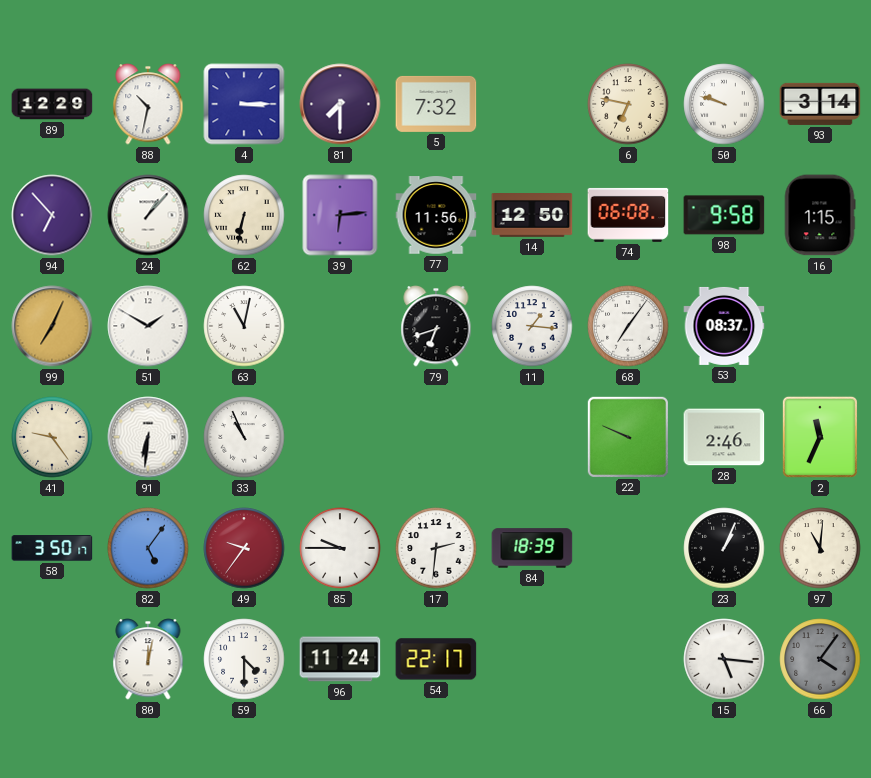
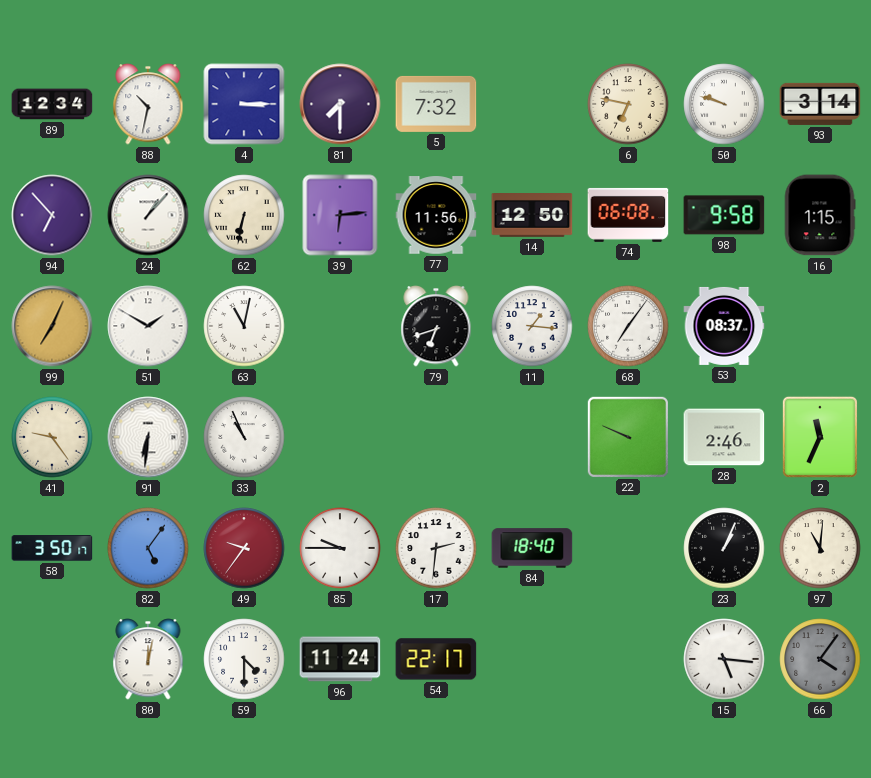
89: 12:29 -> 12:34 (52, 104)
84: 18:39 -> 18:40 (532, 548)
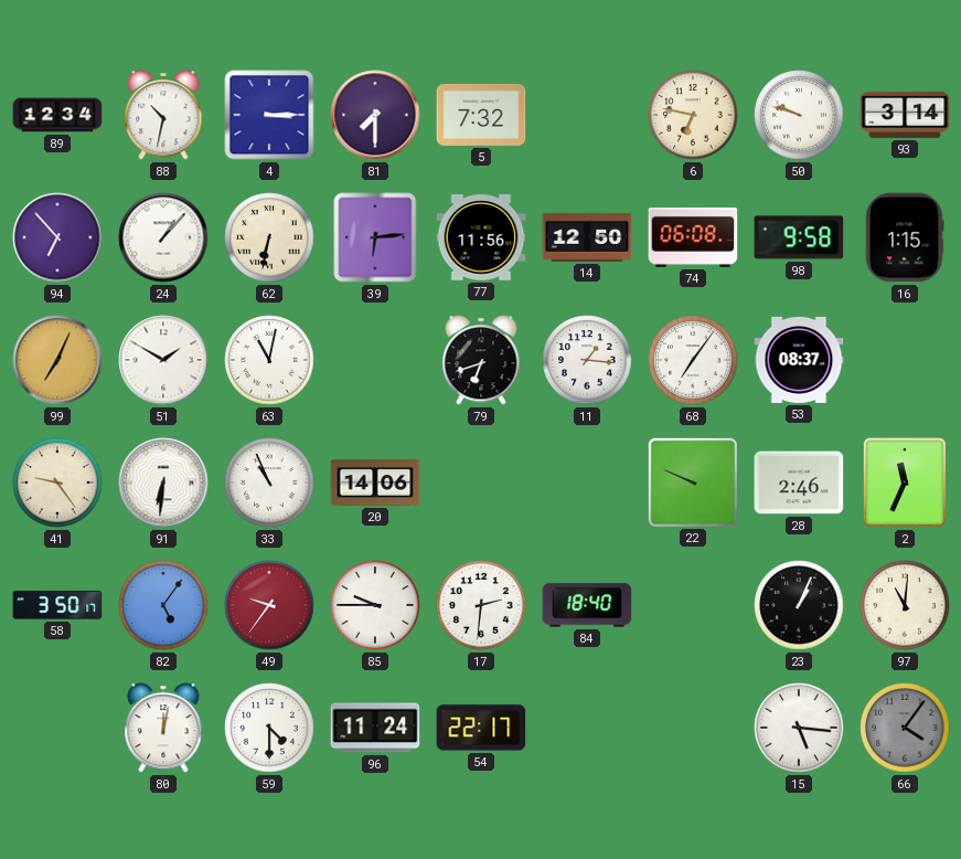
20: none -> 14:06 (375, 484)
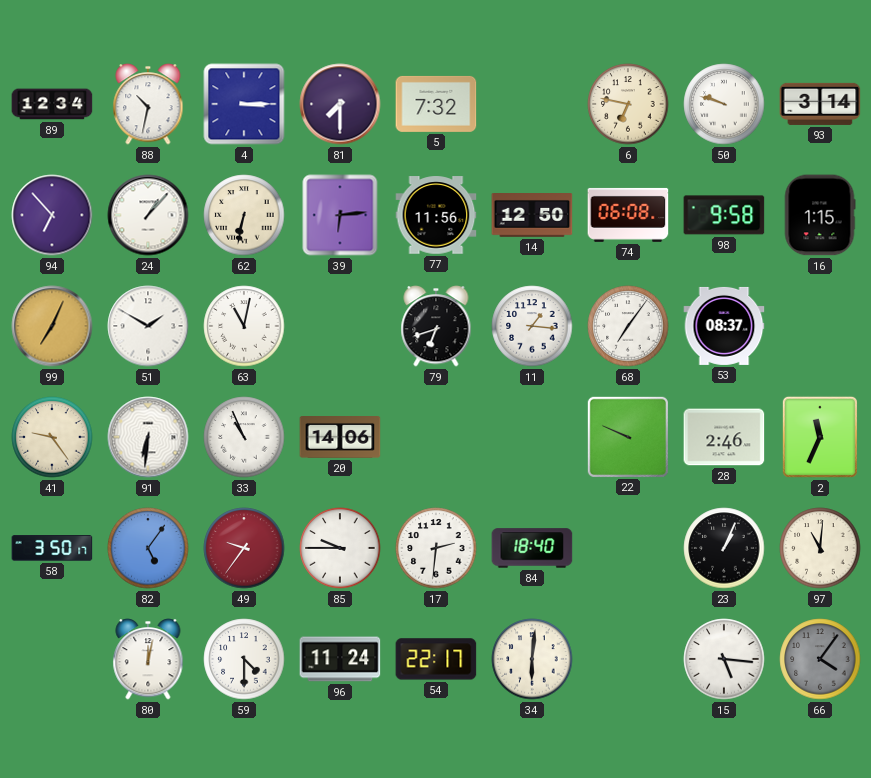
34: none -> 6:01 (532, 659)
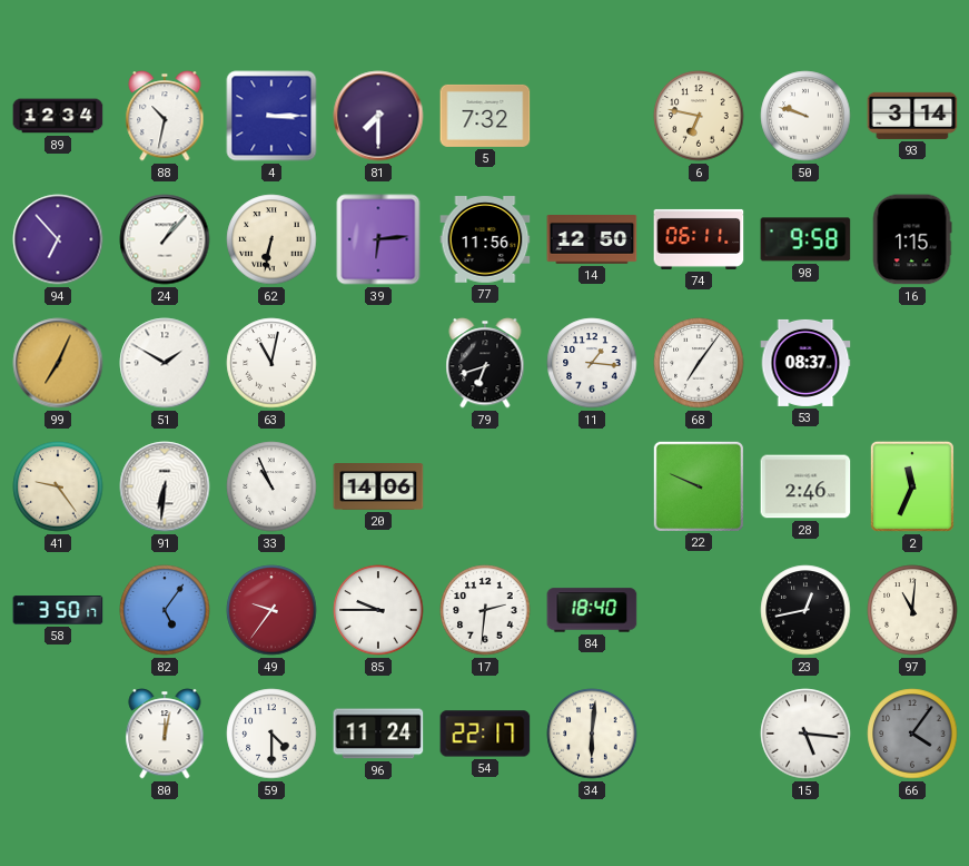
74: 06:08 -> 06:11 (699, 239)
23: 1:04 -> 12:43 (805, 610)
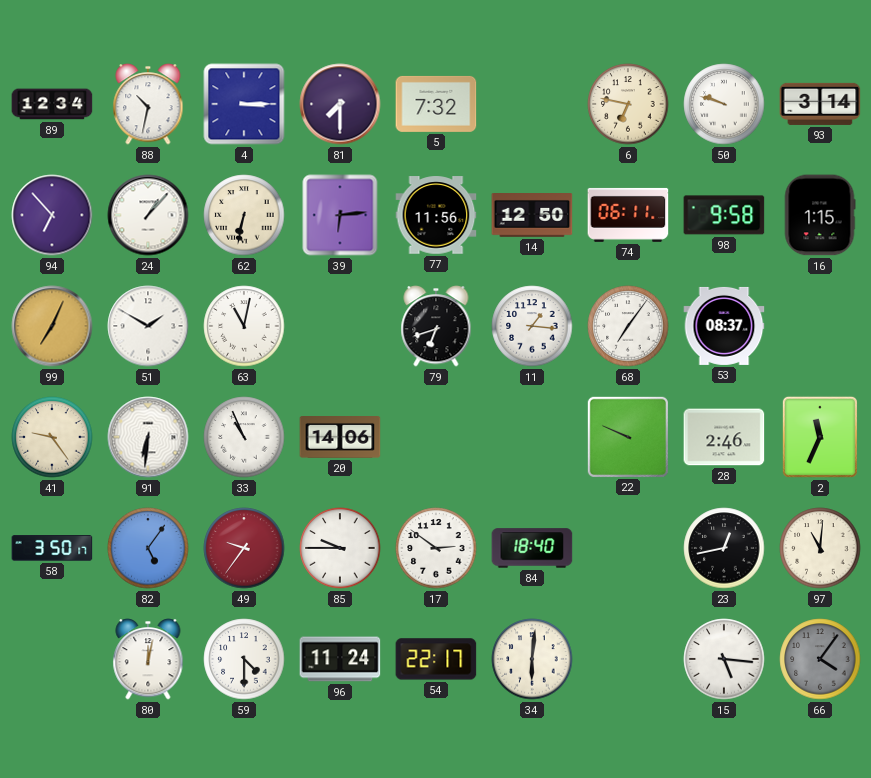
17: 2:31 -> 2:51 (436, 548)
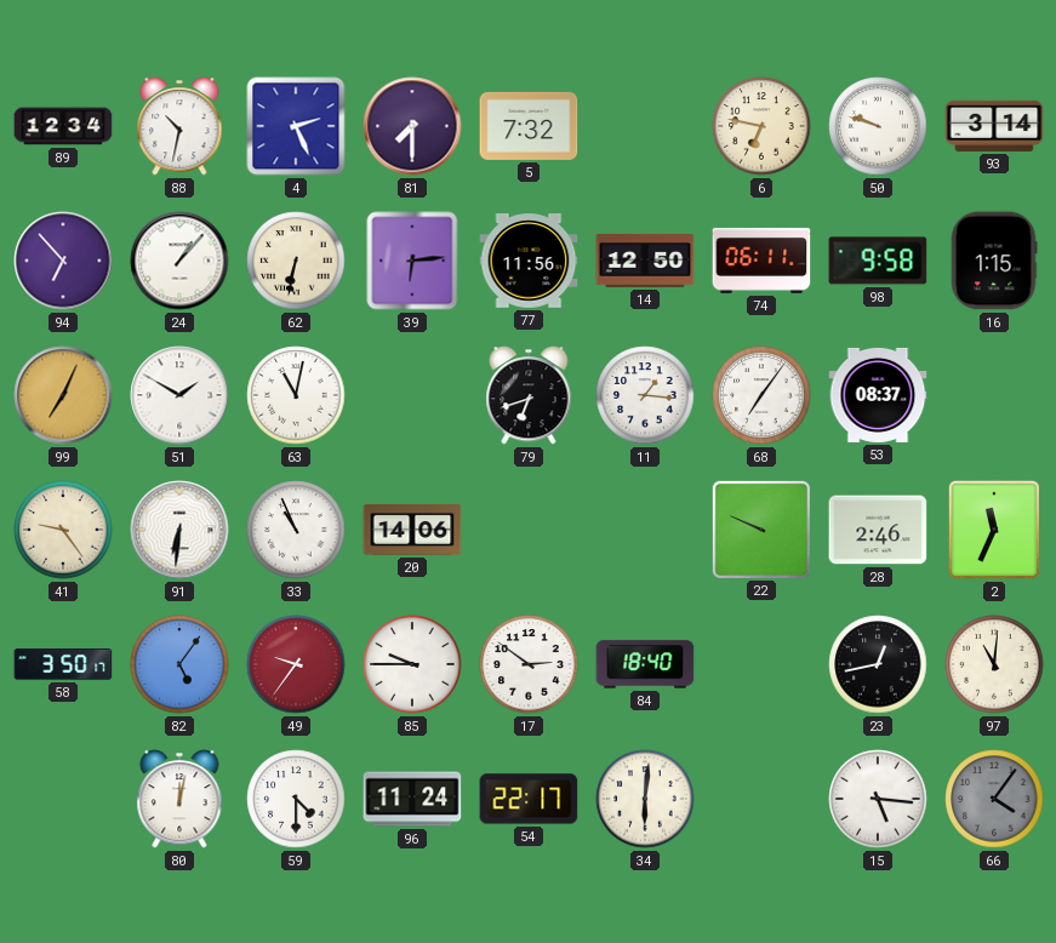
4: 3:15 -> 2:26 (296, 126)
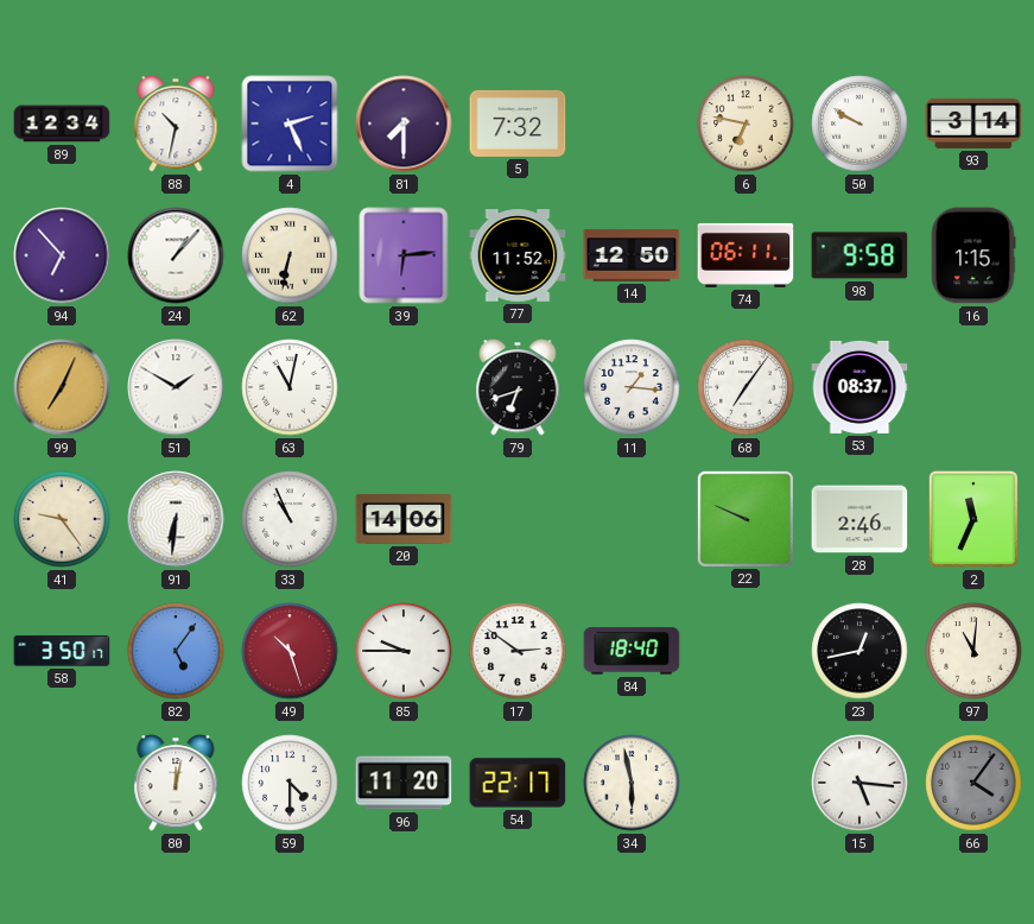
50: 9:48 -> 9:50 (859, 124)
77: 11:56 -> 11:52 (518, 255)
49: 9:36 -> 10:27 (290, 651)
96: 11:24 -> 11:20 (404, 783)
34: 6:01 -> 5:58 (632, 783)
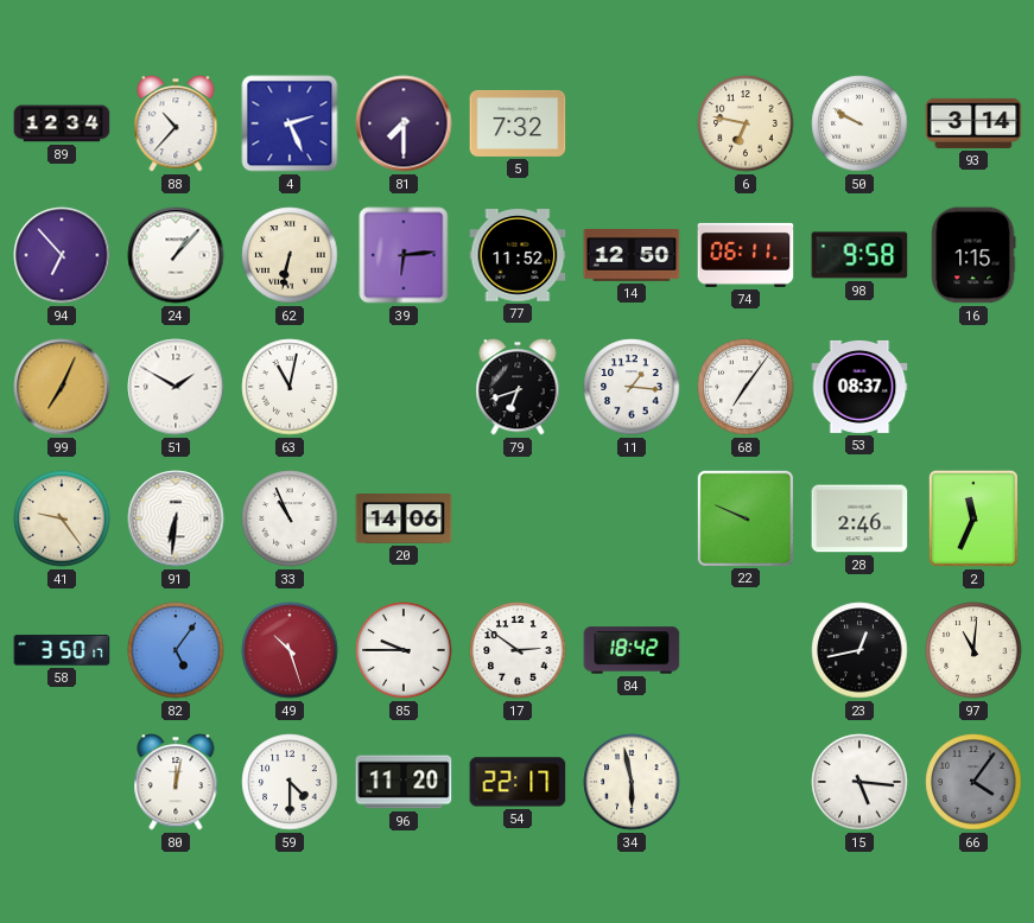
88: 10:32 -> 10:37 (176, 123)
84: 18:40 -> 18:42 (632, 650)
